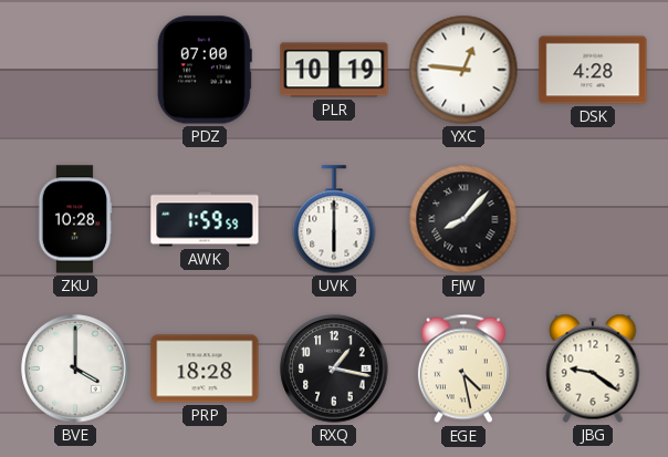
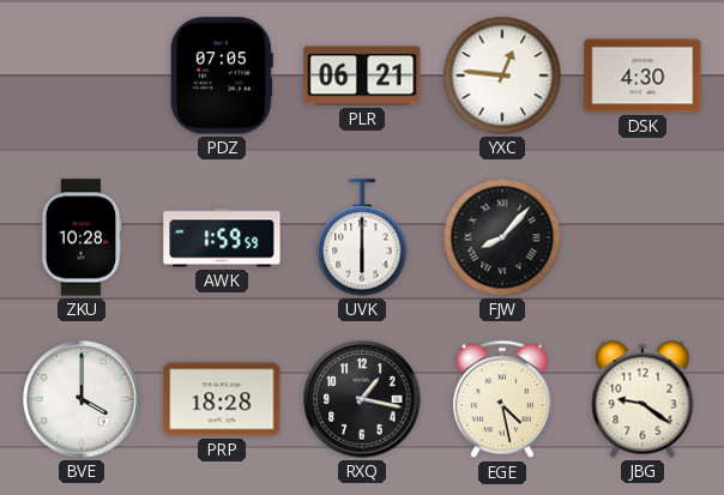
PDZ: 07:00 -> 07:05 (222, 76)
PLR: 10:19 -> 06:21 (362, 76)
DSK: 4:28 -> 4:30 (642, 76)
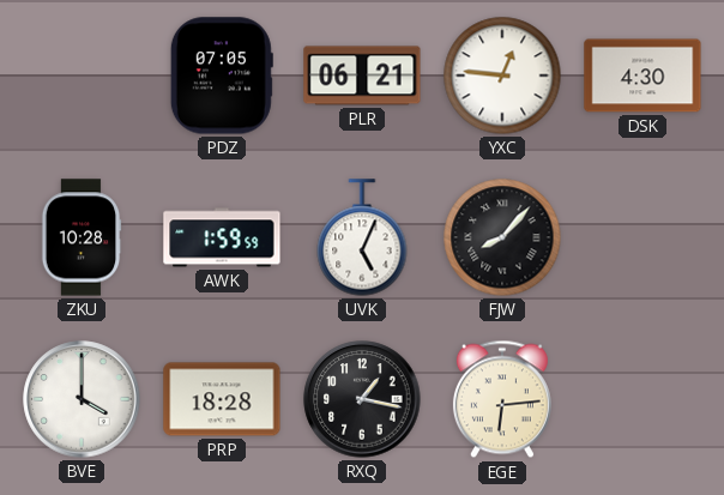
UVK: 6:00 -> 5:04 (362, 237)
EGE: 4:28 -> 6:14 (502, 399)
JBG: 9:21 -> none (642, 399)
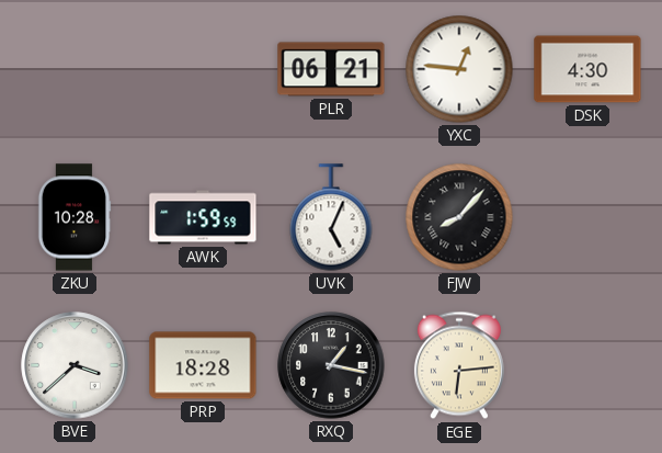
PDZ: 07:05 -> none (222, 76)
BVE: 4:00 -> 3:38 (75, 365)
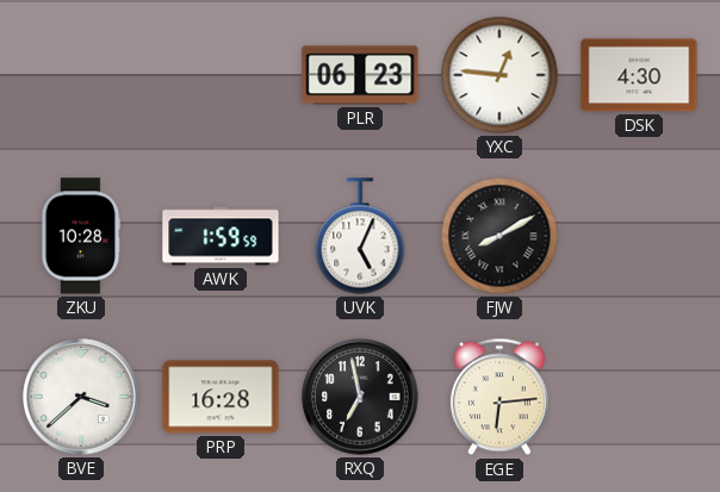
PLR: 06:21 -> 06:23 (360, 75)
FJW: 8:07 -> 8:10 (499, 236)
PRP: 18:28 -> 16:28 (221, 397)
RXQ: 1:17 -> 6:58 (360, 397)
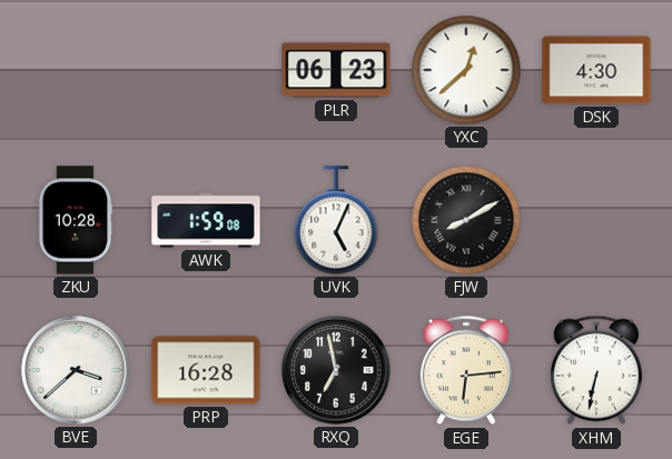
YXC: 12:46 -> 12:38 (466, 70)
AWK: 1:59:59 -> 1:59:08 (206, 220)
XHM: none -> 6:32 (596, 370)
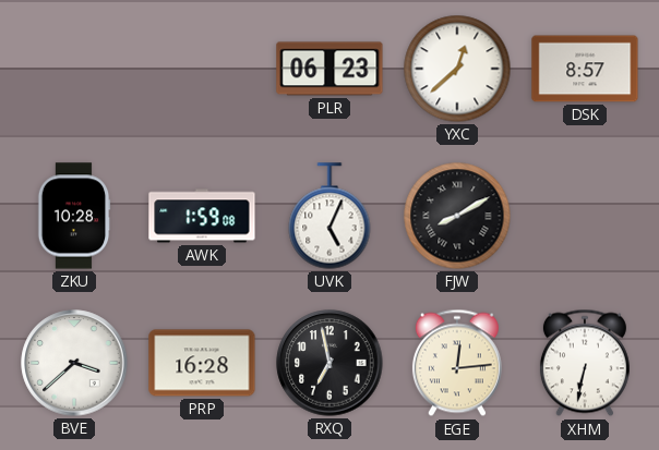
DSK: 4:30 -> 8:57 (585, 69)
EGE: 6:14 -> 12:14 (457, 363)
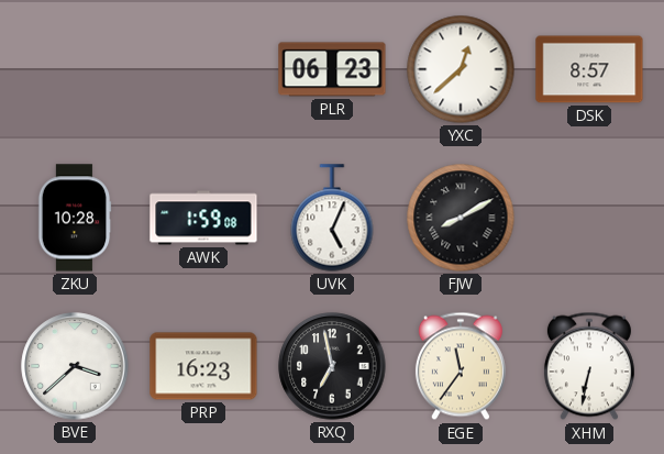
PRP: 16:28 -> 16:23 (203, 366)
EGE: 12:14 -> 11:36 (461, 366)
